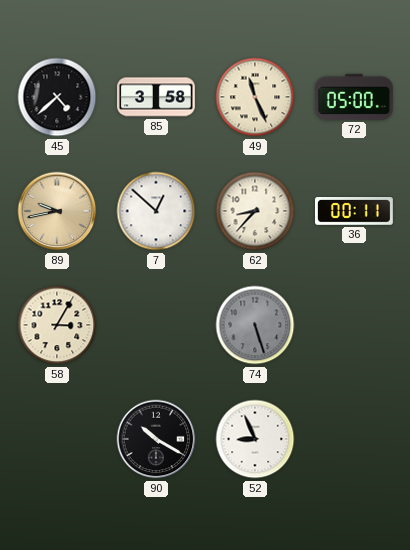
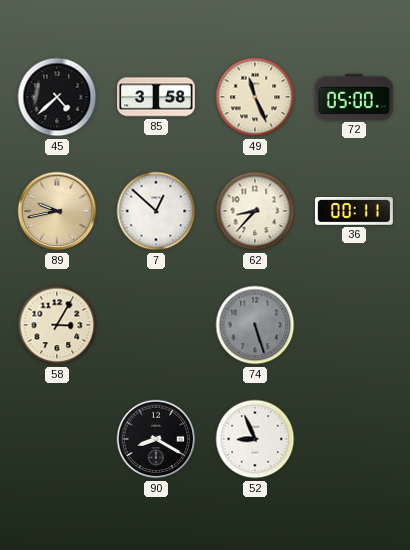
90: 10:20 -> 8:20 (156, 439)
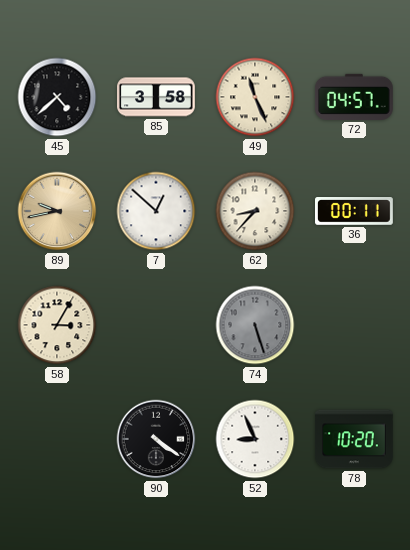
72: 05:00 -> 04:57 (354, 97)
90: 8:20 -> 4:21 (156, 439)
78: none -> 10:20 (355, 439)
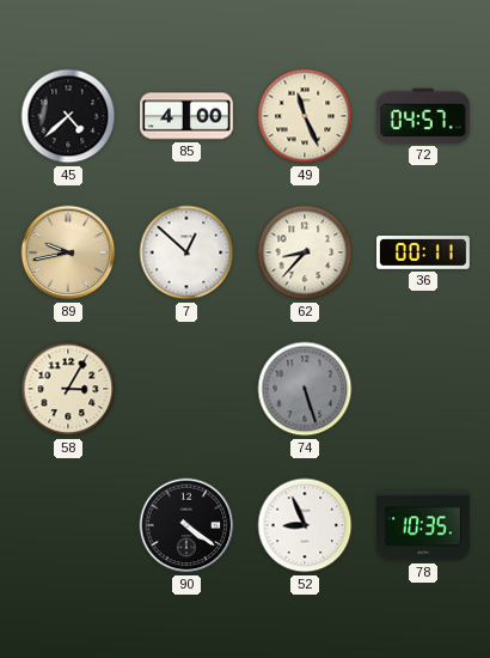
85: 3:58 -> 4:00 (188, 116)
78: 10:20 -> 10:35 (424, 525)
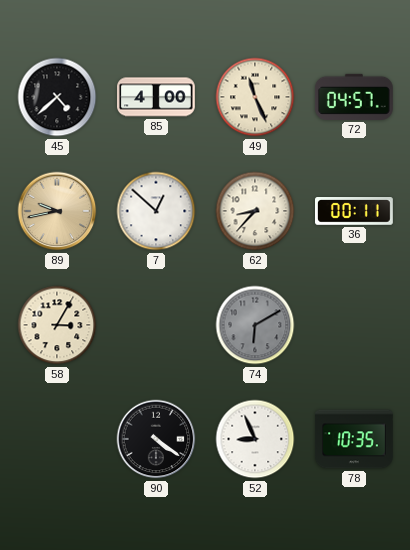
74: 5:27 -> 6:10 (255, 325)
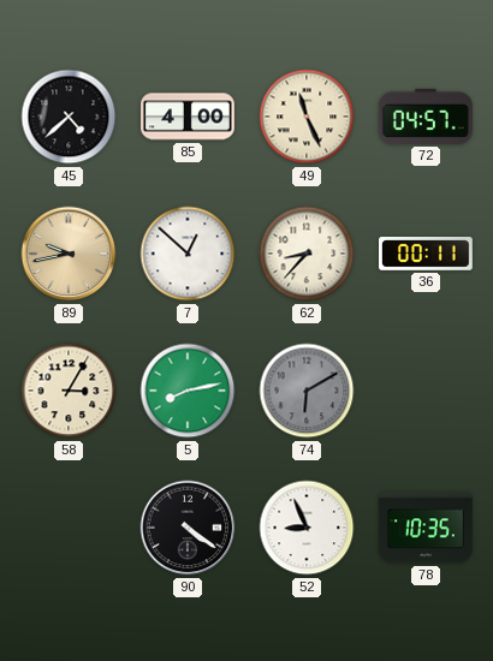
5: none -> 8:13 (188, 391)
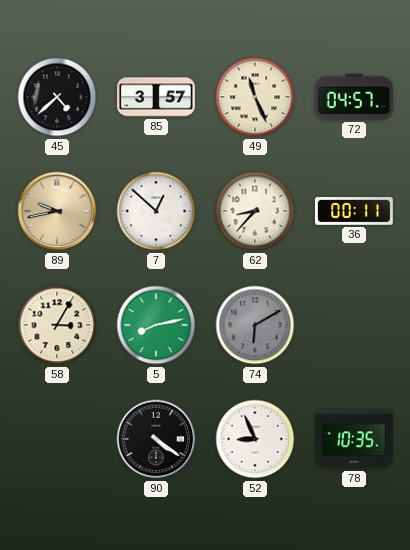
85: 4:00 -> 3:57 (157, 97)
